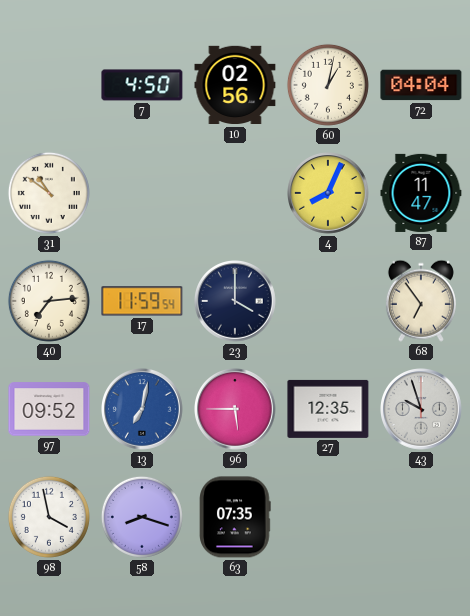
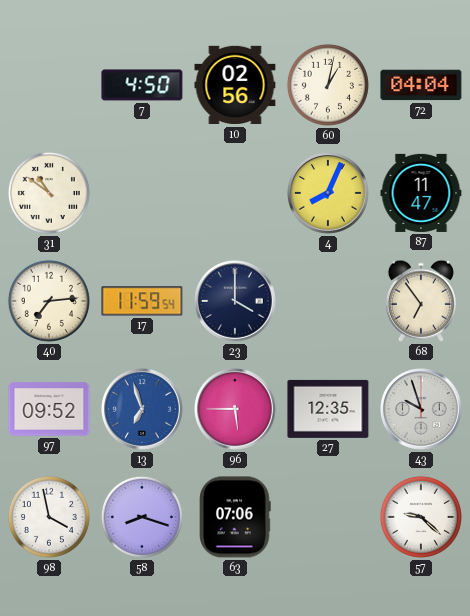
13: 7:02 -> 6:57 (143, 410)
63: 07:35 -> 07:06 (235, 517)
57: none -> 9:22 (421, 517)
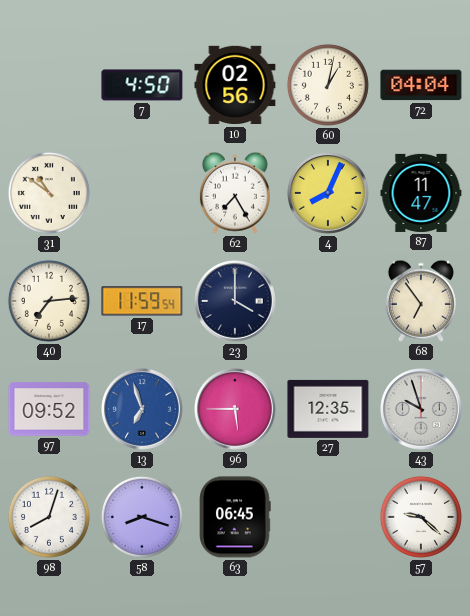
62: none -> 7:25 (235, 193)
98: 3:58 -> 8:03 (49, 517)
63: 07:06 -> 06:45 (235, 517)
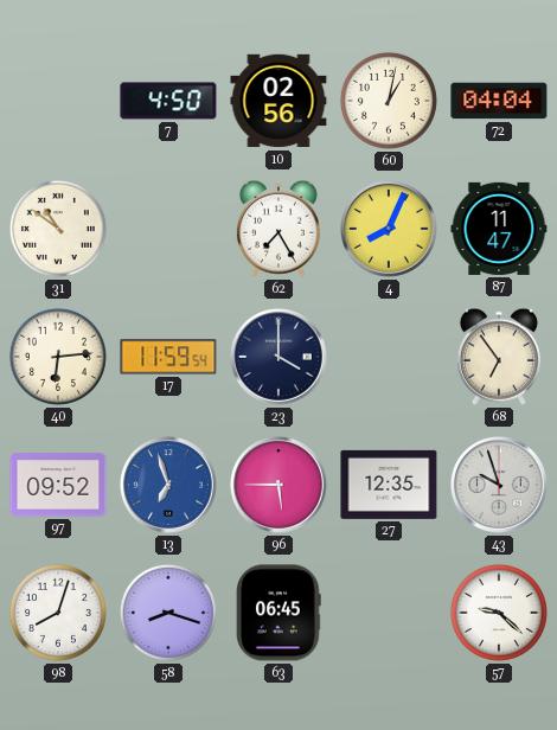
40: 7:14 -> 6:14 (58, 357)
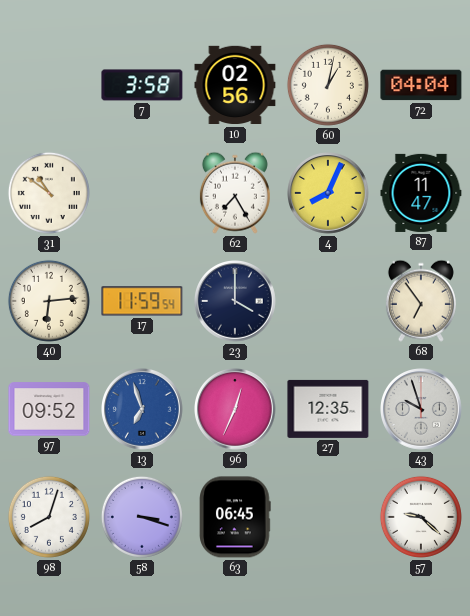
7: 4:50 -> 3:58 (142, 85)
96: 5:45 -> 12:34 (236, 410)
58: 8:18 -> 3:18 (142, 517)
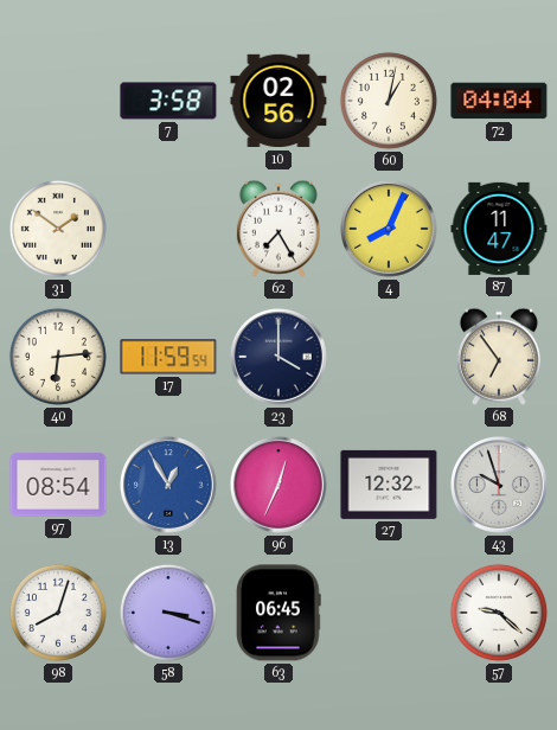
31: 10:51 -> 1:51 (58, 229)
97: 09:52 -> 08:54 (58, 485)
13: 6:57 -> 12:55 (169, 486)
27: 12:35 -> 12:32 (389, 485)
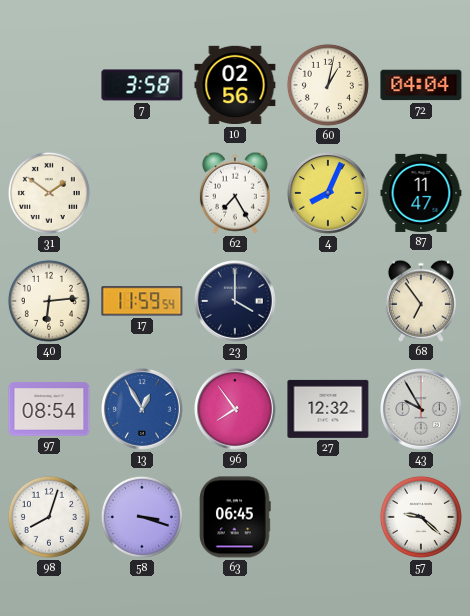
96: 12:34 -> 7:54 (236, 410)
43: 9:57 -> 9:55 (422, 410)
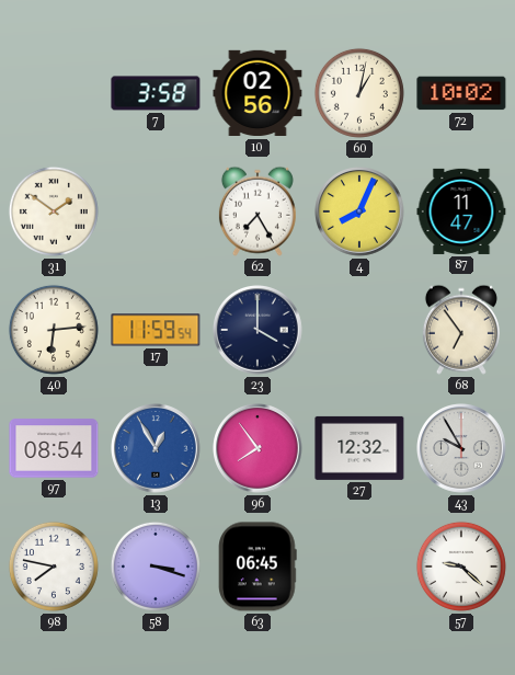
72: 04:04 -> 10:02 (461, 93)
98: 8:03 -> 7:47 (54, 567)
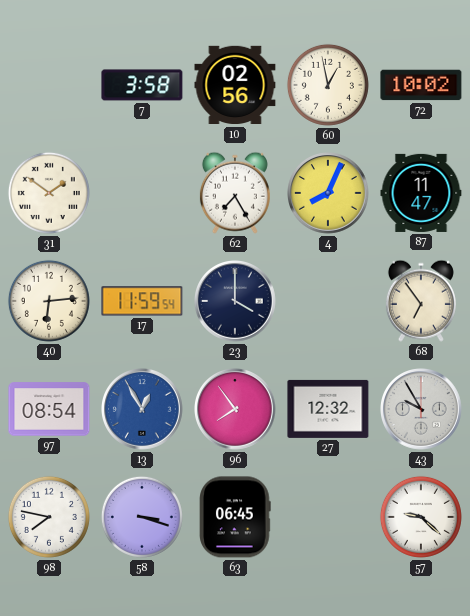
60: 1:02 -> 12:58 (328, 85)
